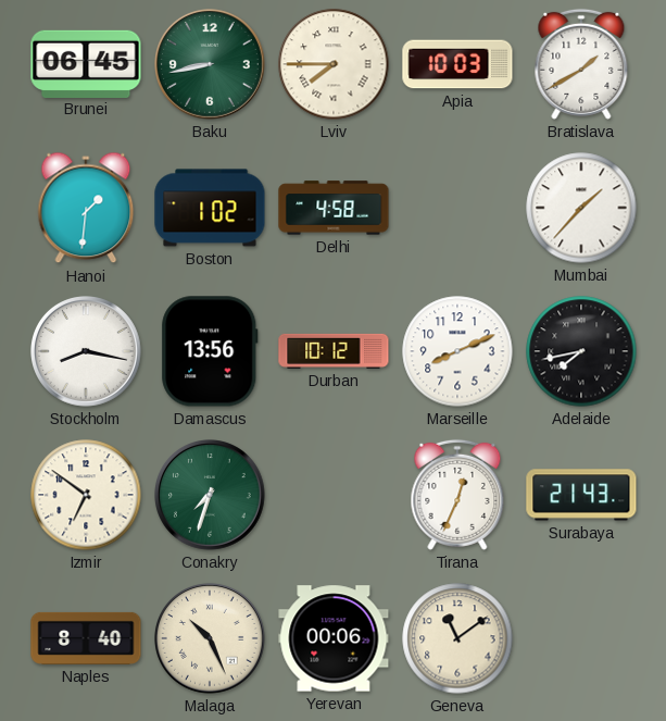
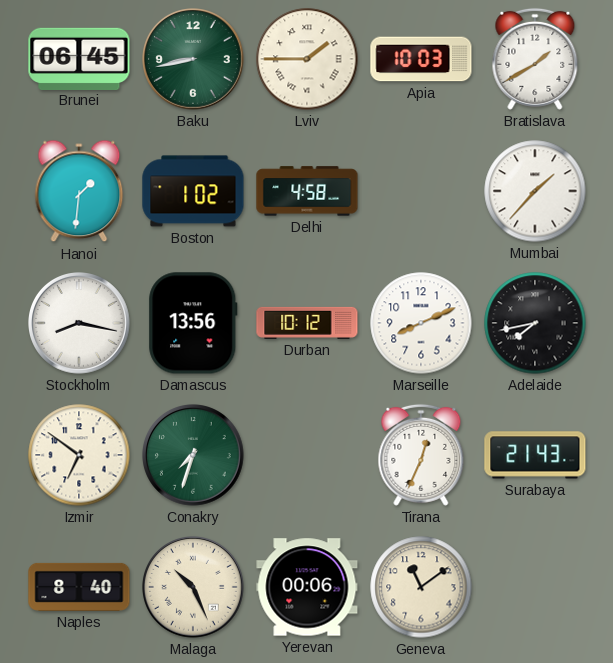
Lviv: 7:45 -> 1:45 (307, 59)
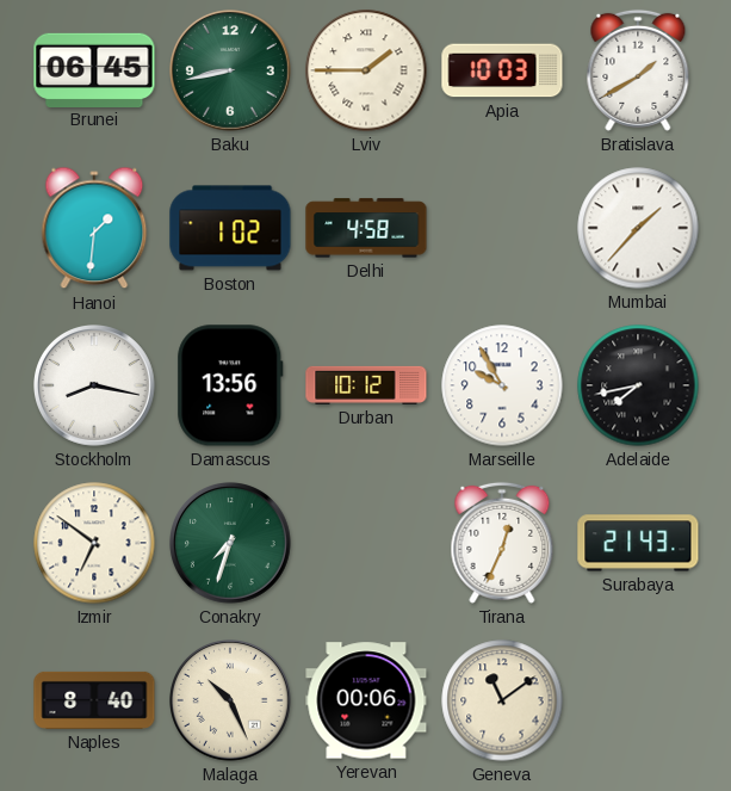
Marseille: 8:11 -> 9:55 (502, 385)
